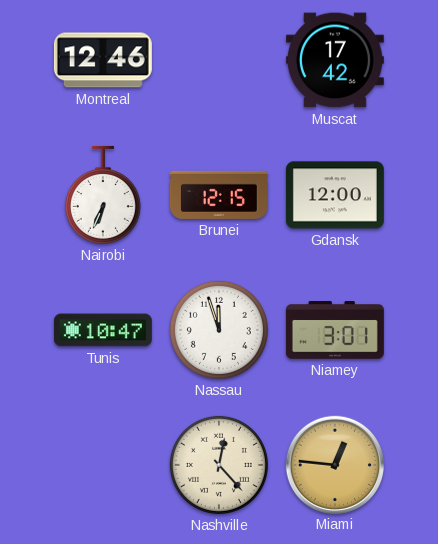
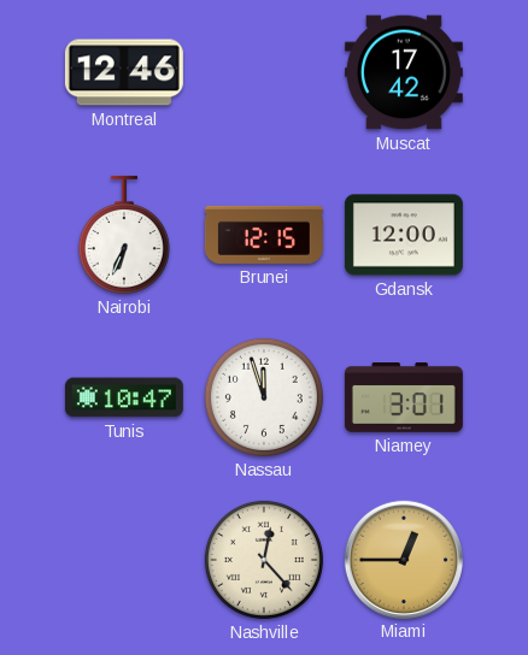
Miami: 12:46 -> 12:45 (403, 559)
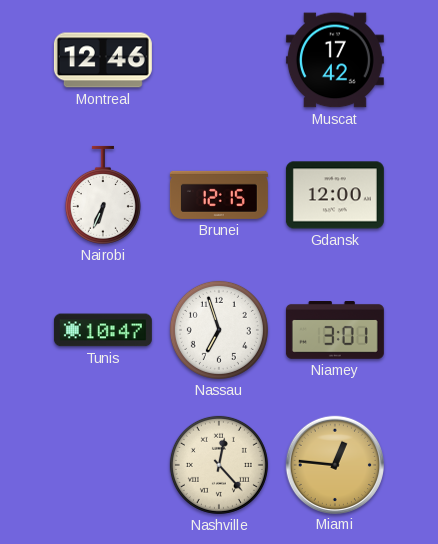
Nassau: 11:57 -> 6:57 (219, 330)
Miami: 12:45 -> 12:46 (334, 464)
